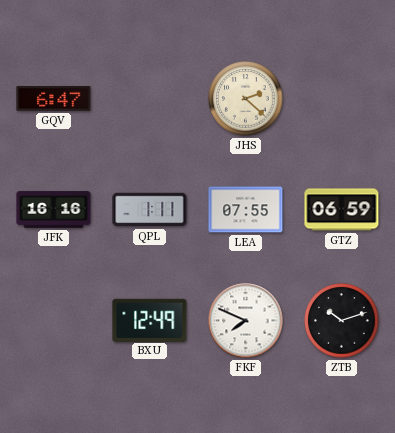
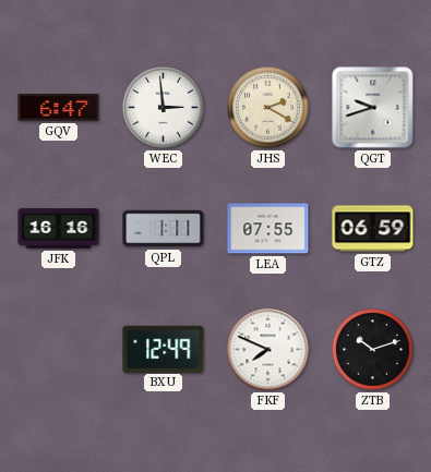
WEC: none -> 2:59 (164, 108)
JHS: 2:22 -> 2:20 (268, 108)
QGT: none -> 9:42 (373, 108)
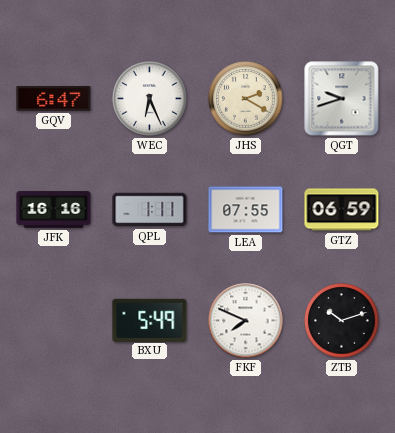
WEC: 2:59 -> 6:26 (150, 99)
BXU: 12:49 -> 5:49 (150, 320)
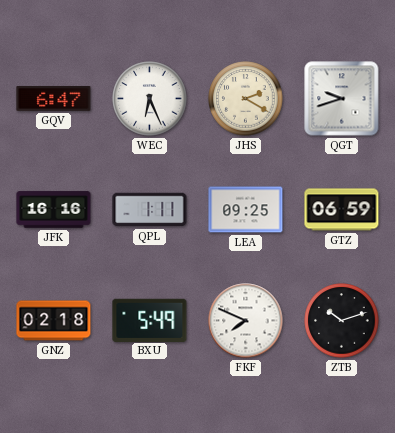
LEA: 07:55 -> 09:25 (246, 210)
GNZ: none -> 02:18 (54, 321)
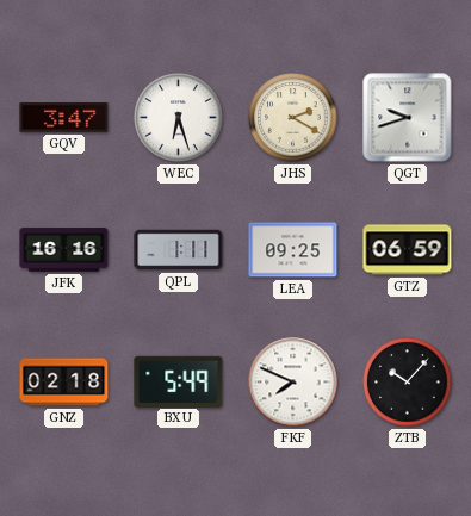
GQV: 6:47 -> 3:47 (64, 118)
WEC: 6:26 -> 6:27 (179, 118)
ZTB: 10:12 -> 10:07 (408, 383)
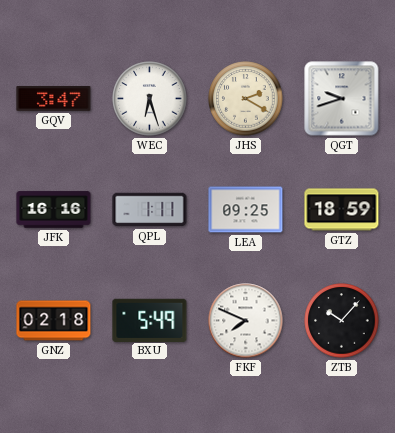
GTZ: 06:59 -> 18:59 (342, 210)
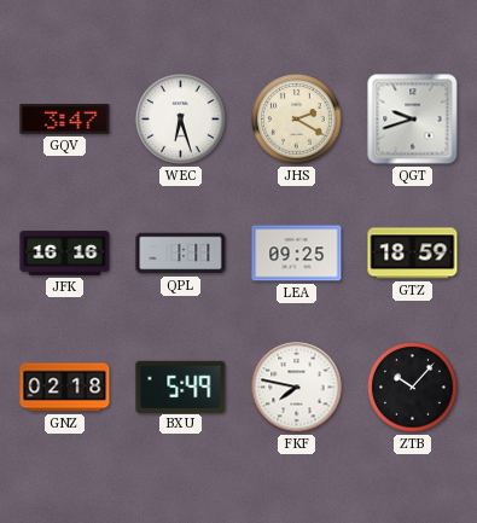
FKF: 7:49 -> 7:47 (297, 388)
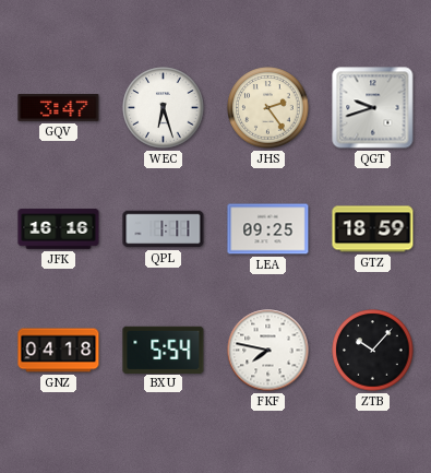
JHS: 2:20 -> 2:24 (268, 108)
GNZ: 02:18 -> 04:18 (59, 351)
BXU: 5:49 -> 5:54 (164, 350)
